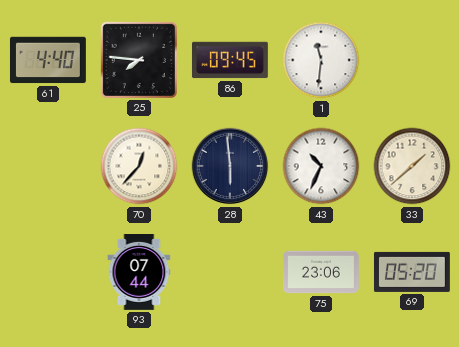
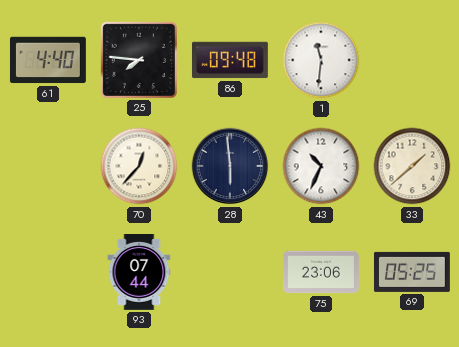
86: 09:45 -> 09:48 (230, 60)
69: 05:20 -> 05:25 (412, 272)
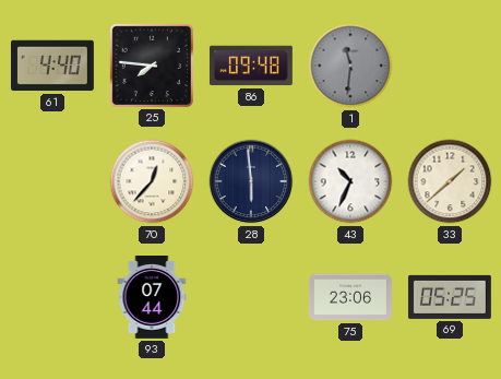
1 dial: white -> grey (350, 66)
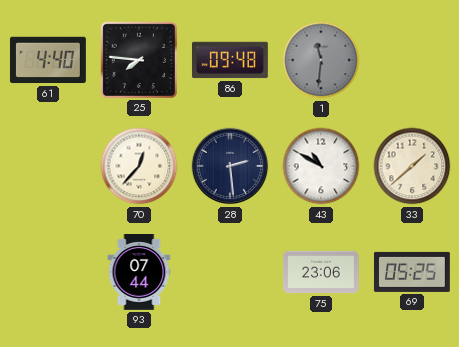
28: 5:59 -> 2:29 (230, 166)
43: 10:34 -> 10:50 (321, 166)
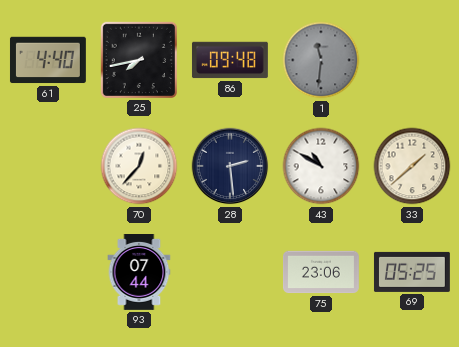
25: 7:46 -> 7:43 (139, 60)
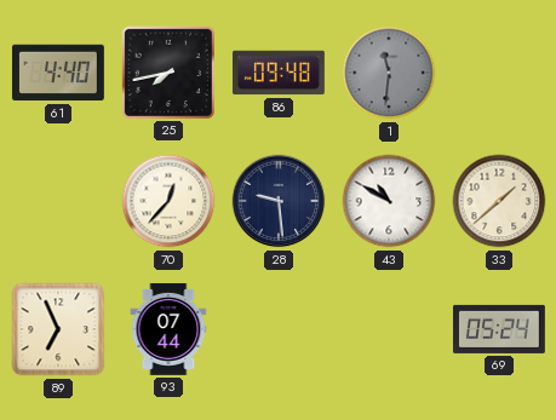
28: 2:29 -> 9:29 (279, 201)
89: none -> 6:56 (58, 329)
75: 23:06 -> none (322, 272)
69: 05:25 -> 05:24 (499, 329)
